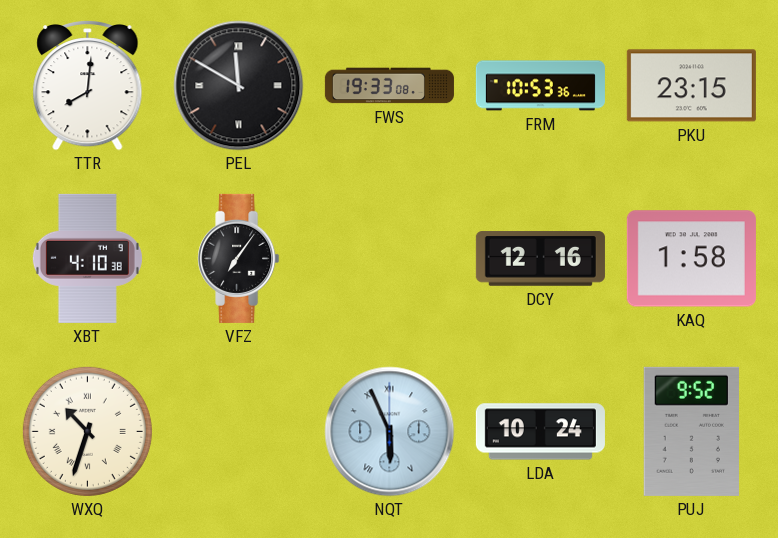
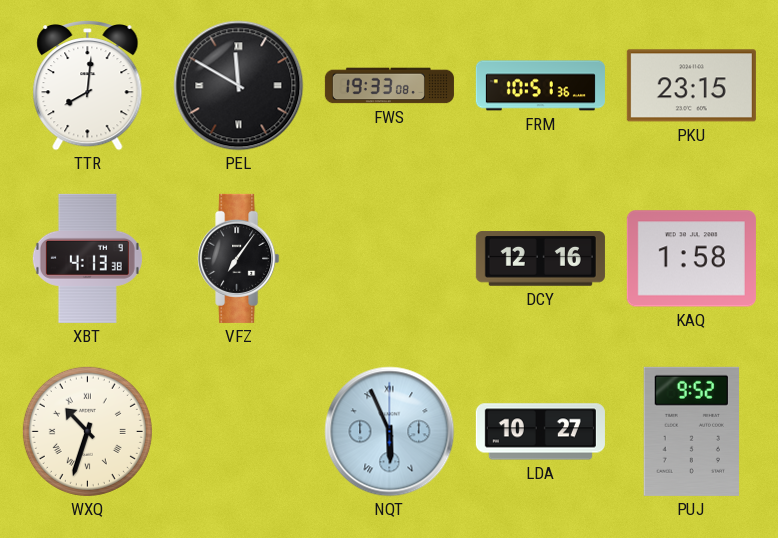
FRM: 10:53 -> 10:51 (540, 86)
XBT: 4:10 -> 4:13 (87, 258)
LDA: 10:24 -> 10:27 (540, 432)
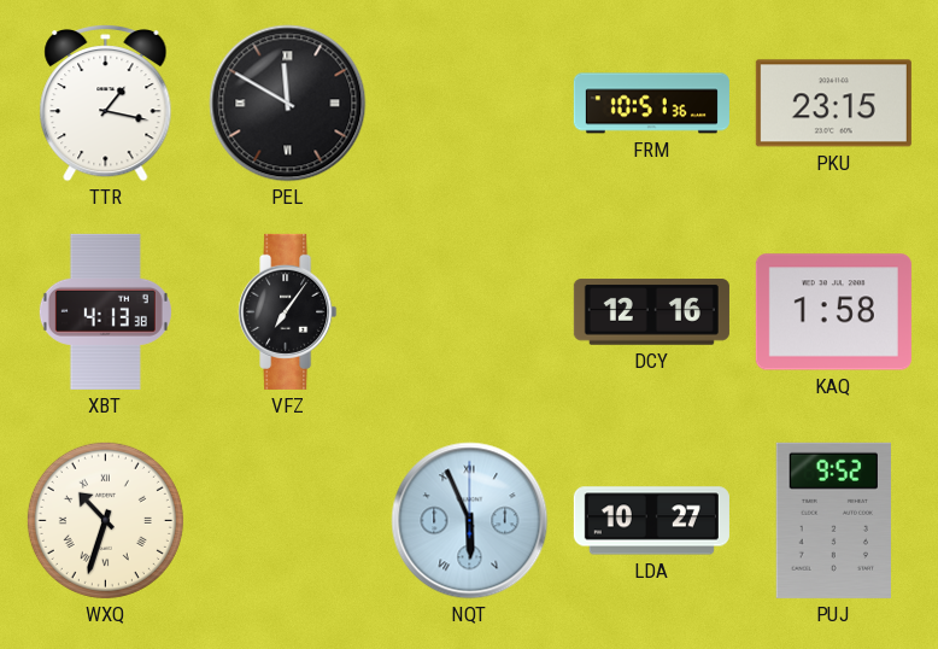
TTR: 8:01 -> 1:17 (106, 103)
FWS: 19:33 -> none (389, 86)
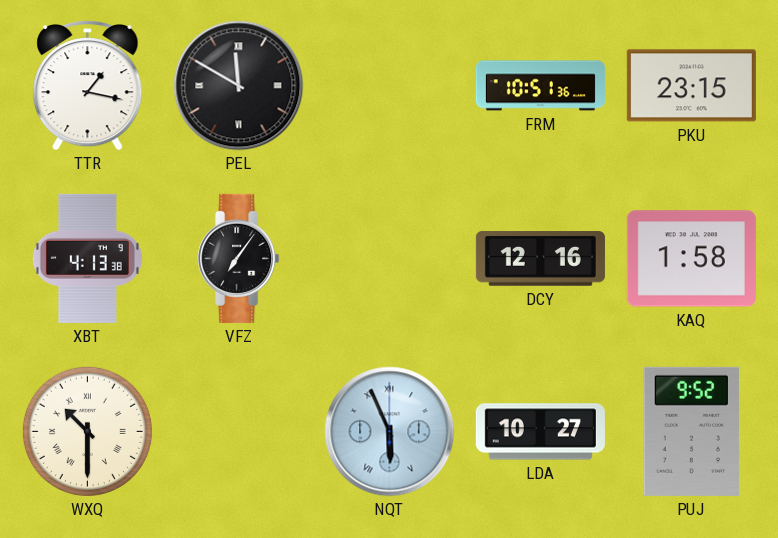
WXQ: 10:33 -> 10:30 (87, 431)
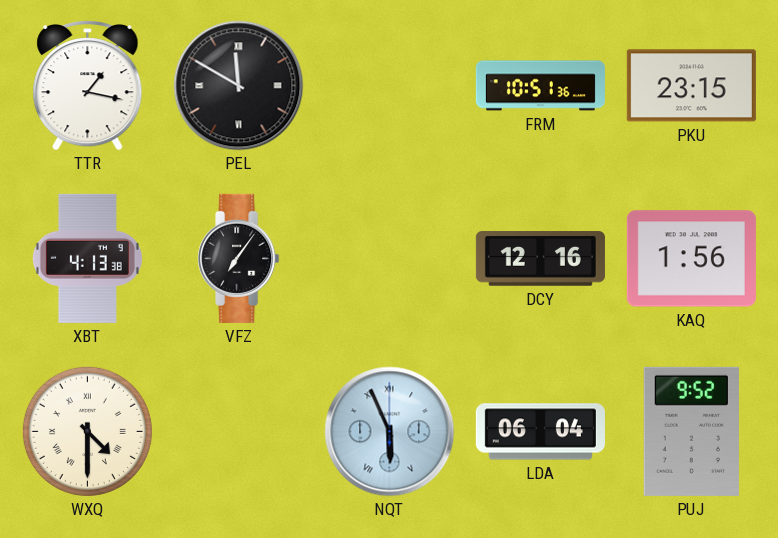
KAQ: 1:58 -> 1:56 (691, 259)
WXQ: 10:30 -> 4:30 (87, 431)
LDA: 10:27 -> 06:04 (540, 432)
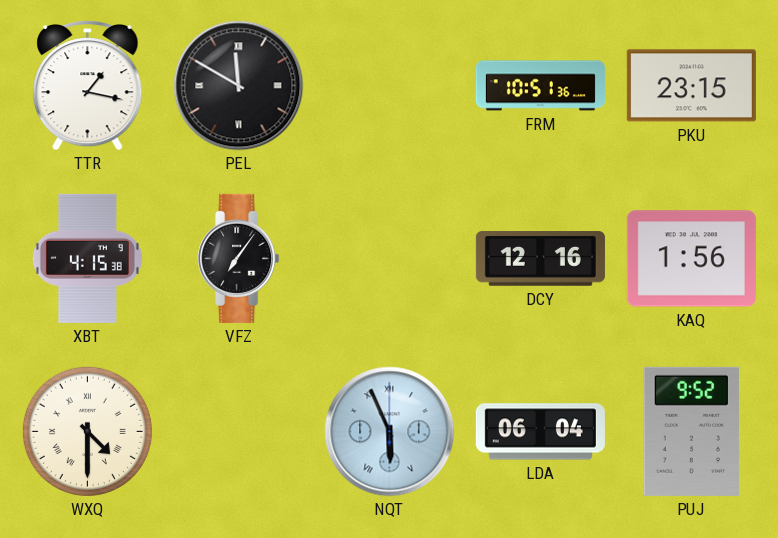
XBT: 4:13 -> 4:15 (87, 258)
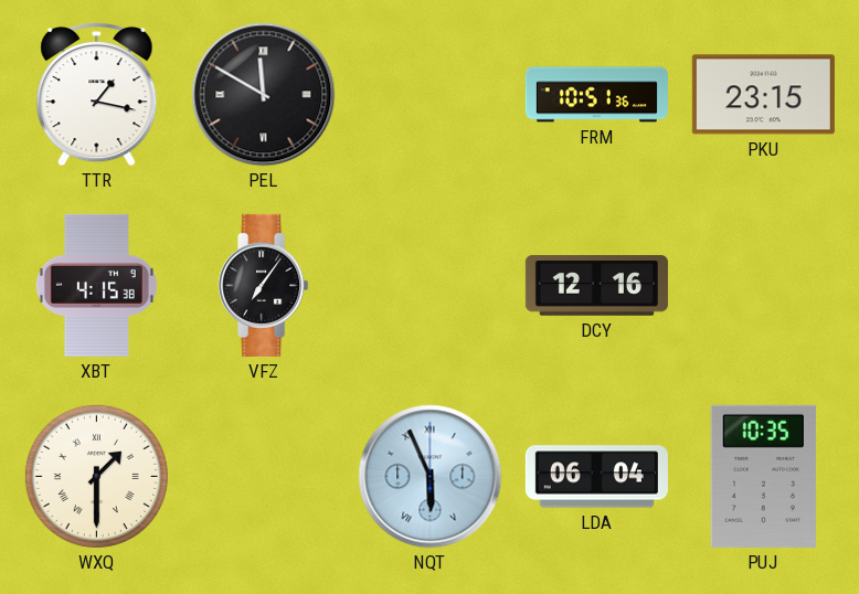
KAQ: 1:56 -> none (691, 259)
WXQ: 4:30 -> 1:30 (96, 476)
PUJ: 9:52 -> 10:35 (763, 476)
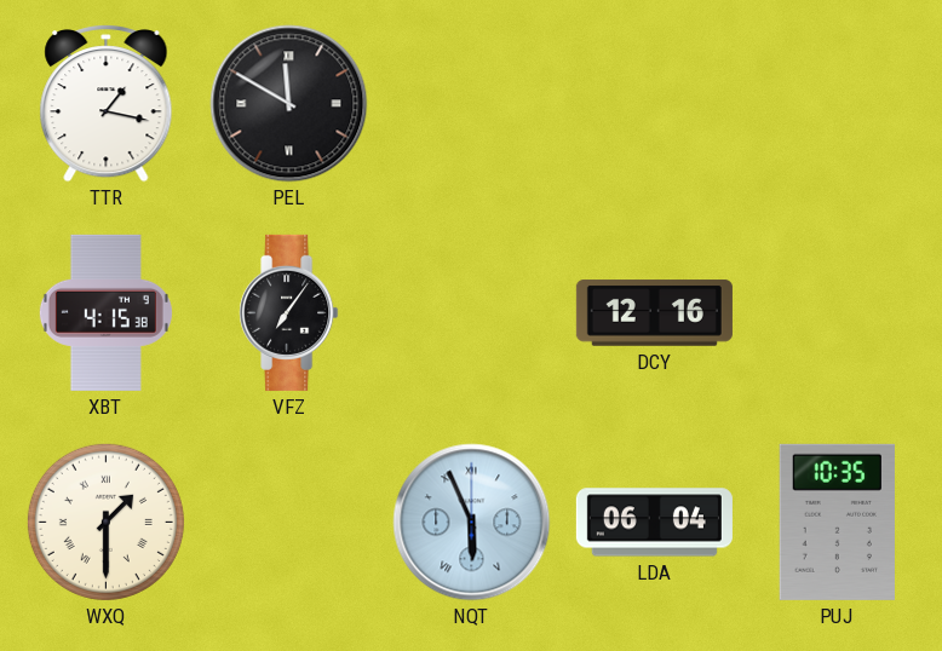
FRM: 10:51 -> none (596, 95)
PKU: 23:15 -> none (763, 95)
